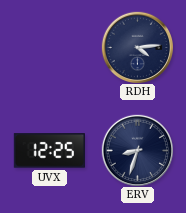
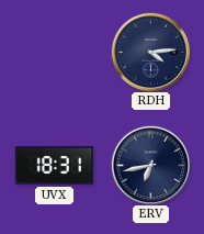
UVX: 12:25 -> 18:31 (54, 166)
ERV: 8:33 -> 6:43 (150, 165)
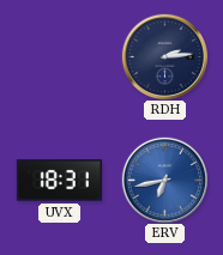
RDH: 4:14 -> 2:14 (164, 56)
ERV dial: navy -> blue (164, 180)
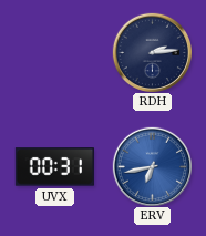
UVX: 18:31 -> 00:31 (54, 167)
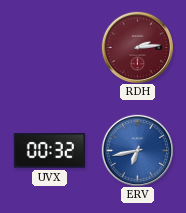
RDH dial: navy -> burgundy (137, 47)
UVX: 00:31 -> 00:32 (49, 151)
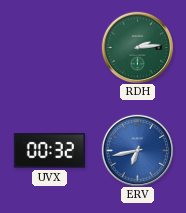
RDH dial: burgundy -> green (137, 47)
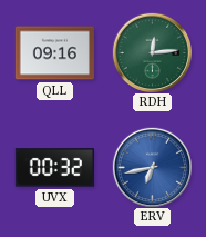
QLL: none -> 09:16 (54, 53)
RDH: 2:14 -> 12:14 (152, 52)
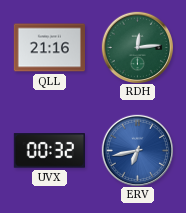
QLL: 09:16 -> 21:16 (49, 48)
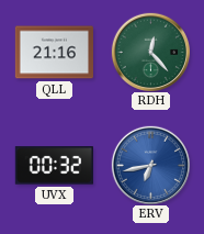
RDH: 12:14 -> 12:23 (150, 52)
